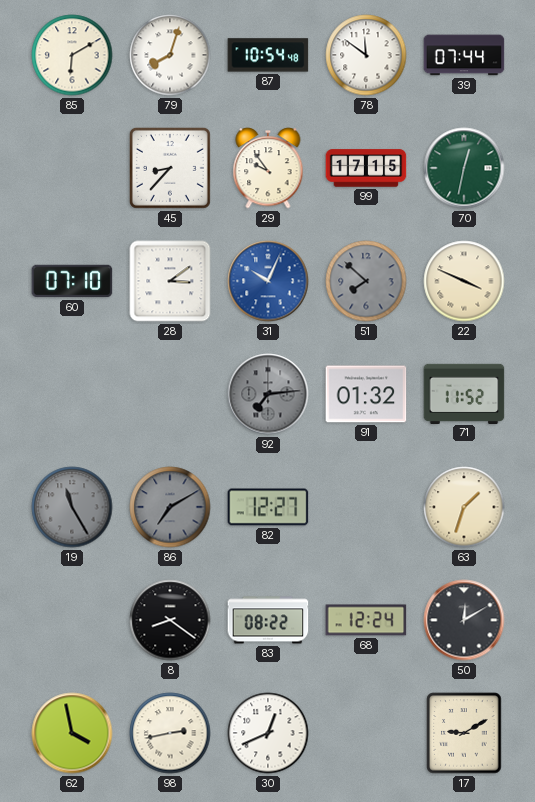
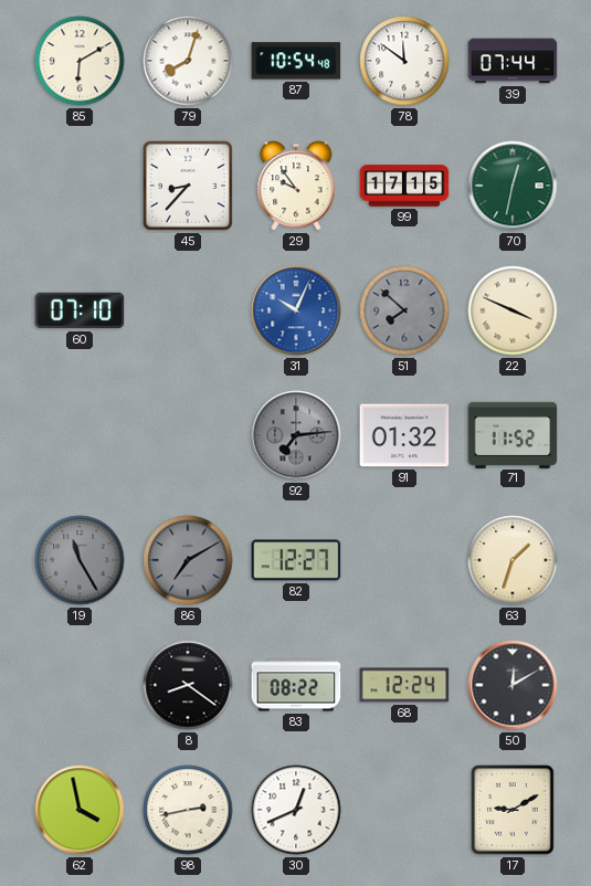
28: 3:09 -> none (170, 281)
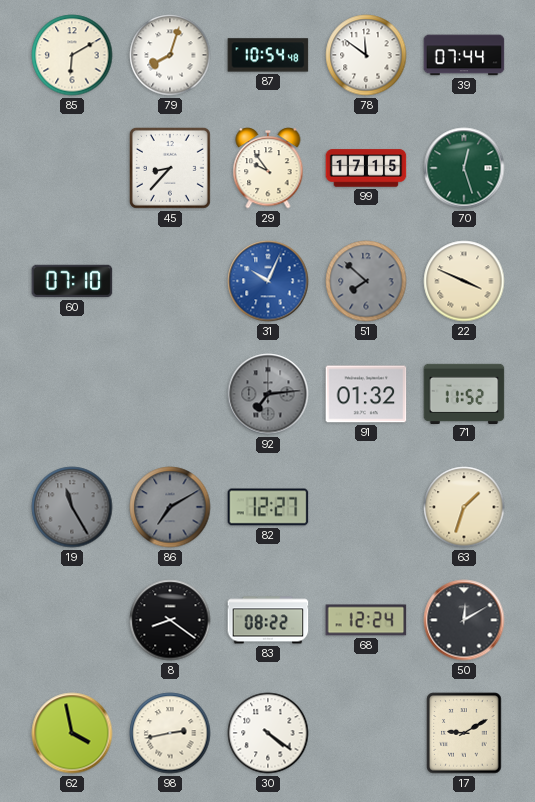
70: 12:32 -> 12:27 (464, 168)
30: 12:41 -> 4:21 (268, 733)
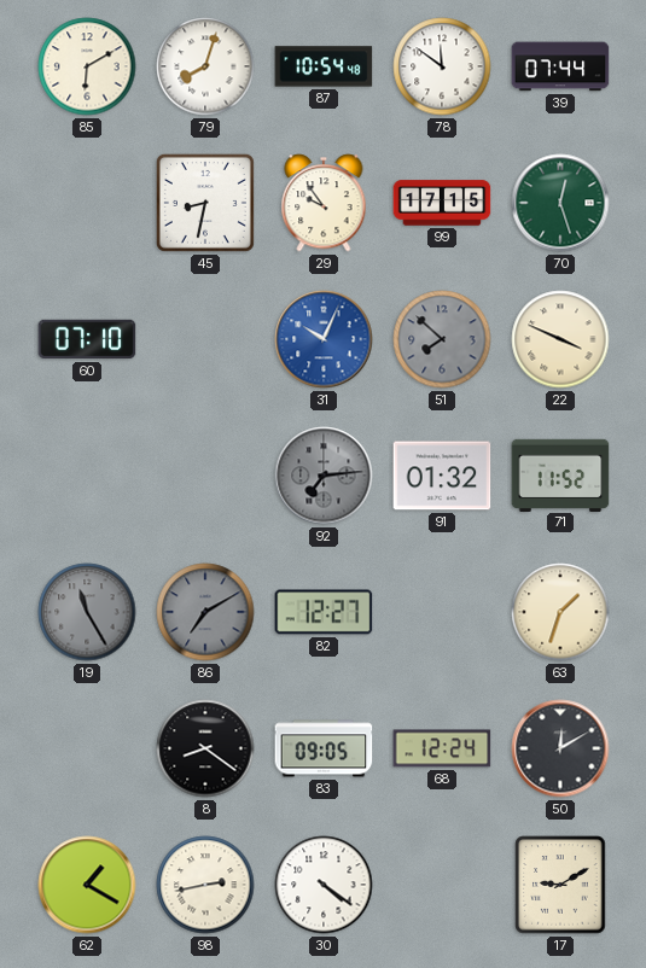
45: 8:37 -> 8:32 (205, 203)
83: 08:22 -> 09:05 (324, 748)
62: 3:58 -> 1:20 (87, 885)
